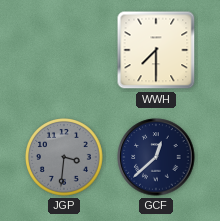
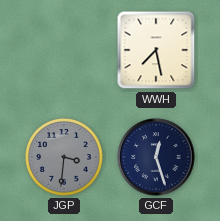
WWH: 7:30 -> 7:28 (156, 50)
GCF: 12:38 -> 12:27 (156, 157)
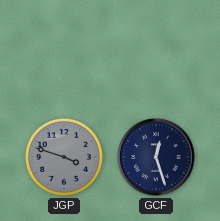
WWH: 7:28 -> none (156, 50)
JGP: 3:31 -> 3:48 (65, 158)
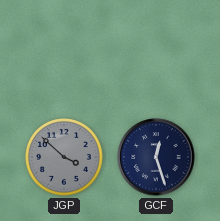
JGP: 3:48 -> 3:52 (65, 158)
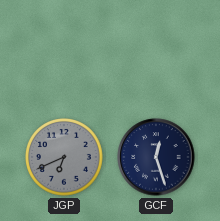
JGP: 3:52 -> 6:41 (65, 158)
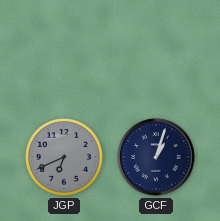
GCF: 12:27 -> 1:03 (156, 157)
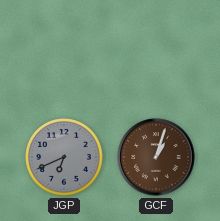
GCF dial: navy -> brown (156, 157)
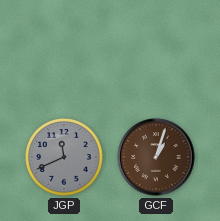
JGP: 6:41 -> 11:41 (65, 158)
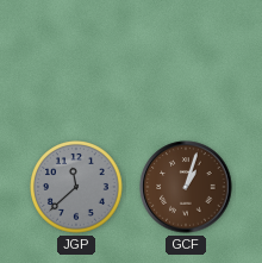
JGP: 11:41 -> 11:38 (77, 188)
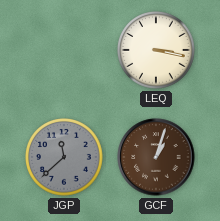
LEQ: none -> 3:17 (157, 51)
